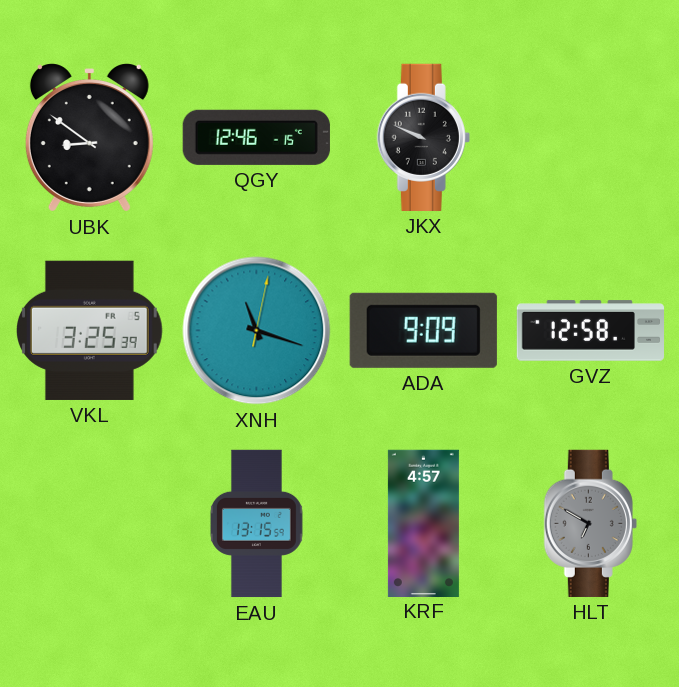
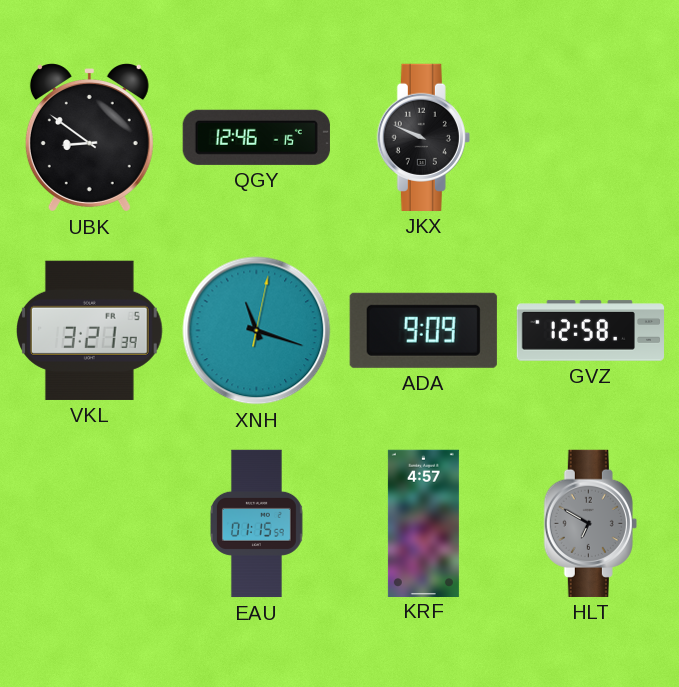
VKL: 3:25 -> 3:21 (90, 330)
EAU: 13:15 -> 01:15 (256, 524)
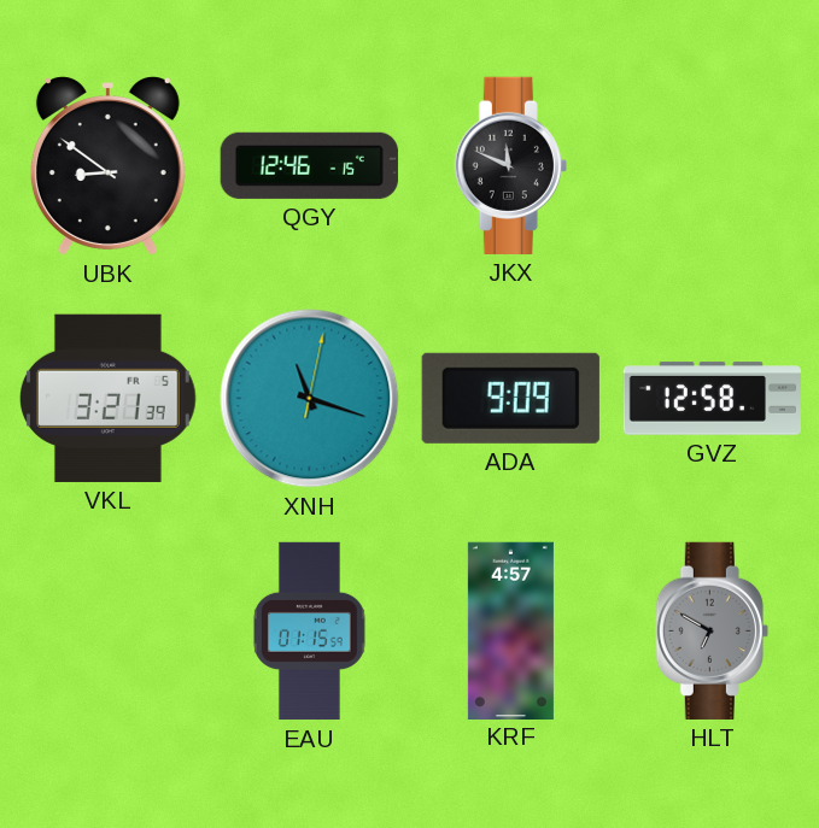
JKX: 9:49 -> 11:49 (510, 165)
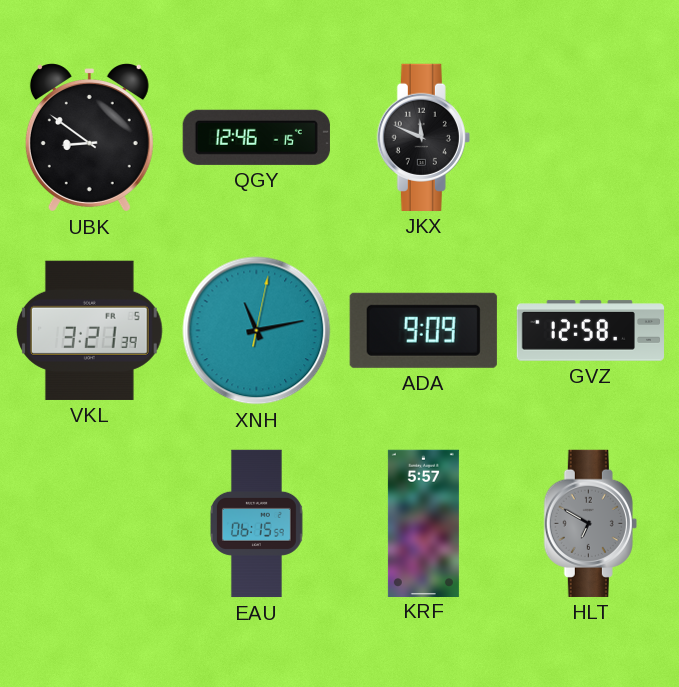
XNH: 11:18 -> 11:13 (257, 331)
EAU: 01:15 -> 06:15 (256, 524)
KRF: 4:57 -> 5:57 (423, 523)
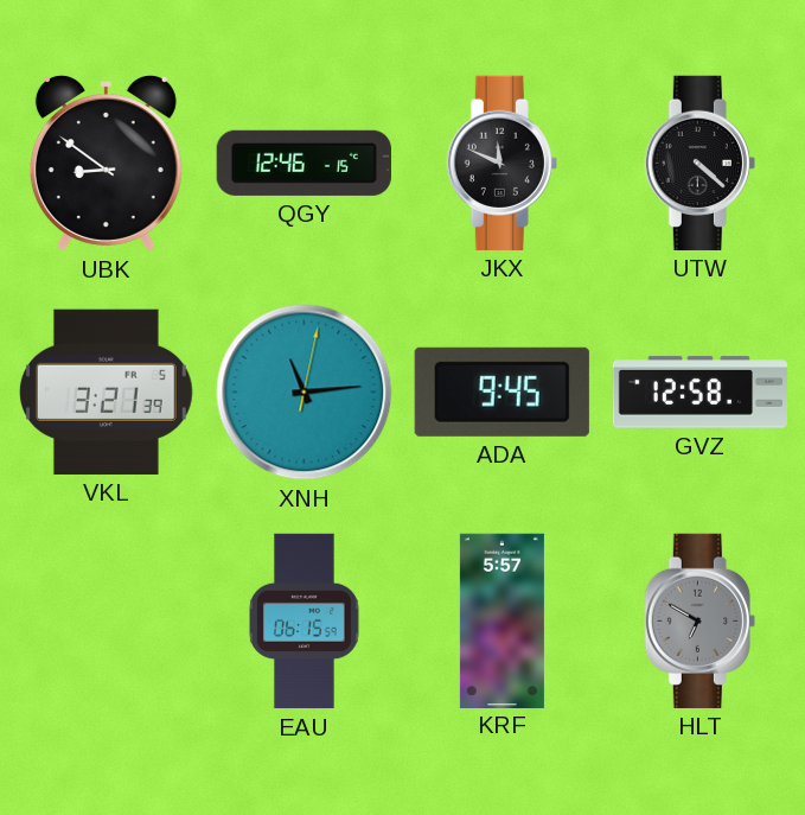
UTW: none -> 4:22 (699, 163)
XNH: 11:13 -> 11:14 (305, 393)
ADA: 9:09 -> 9:45 (501, 391)
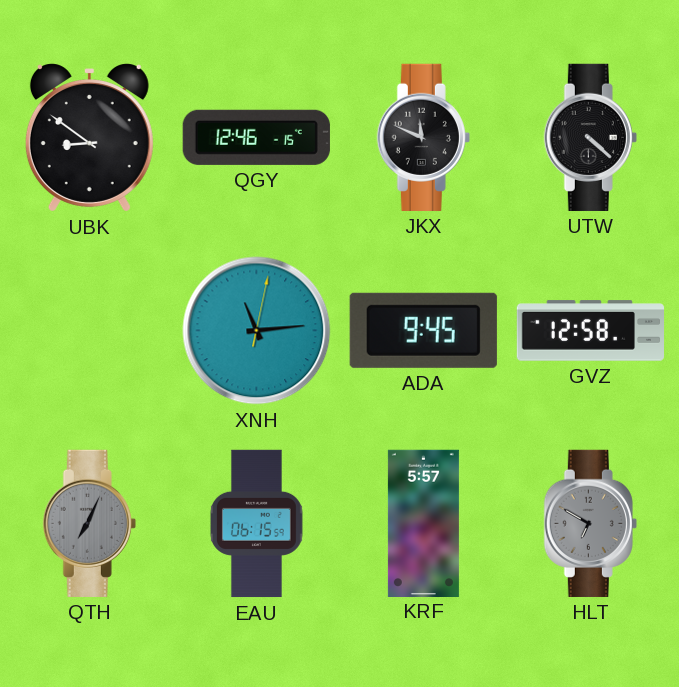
VKL: 3:21 -> none (107, 391)
QTH: none -> 7:04 (89, 523)
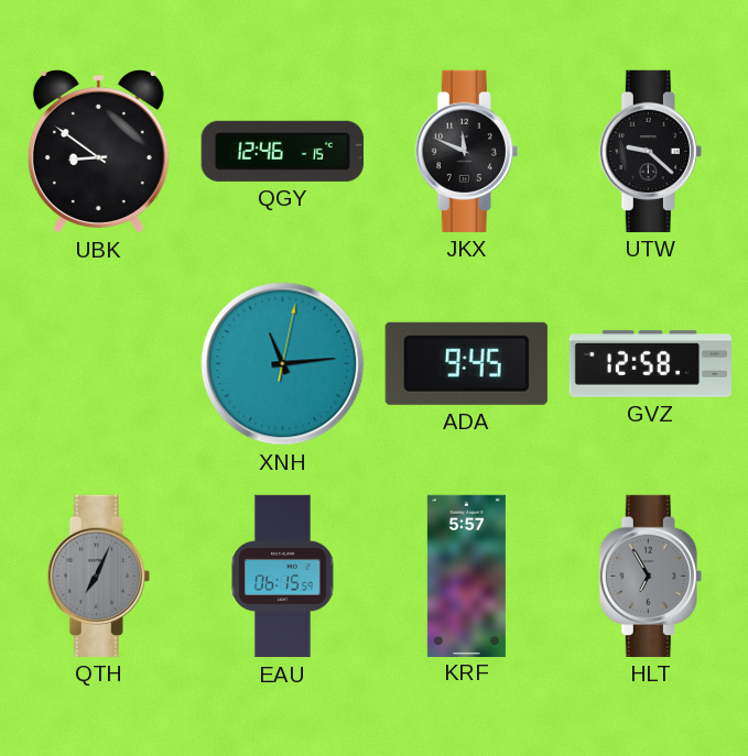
UTW: 4:22 -> 9:22 (650, 151)
HLT: 6:50 -> 6:55 (650, 576)
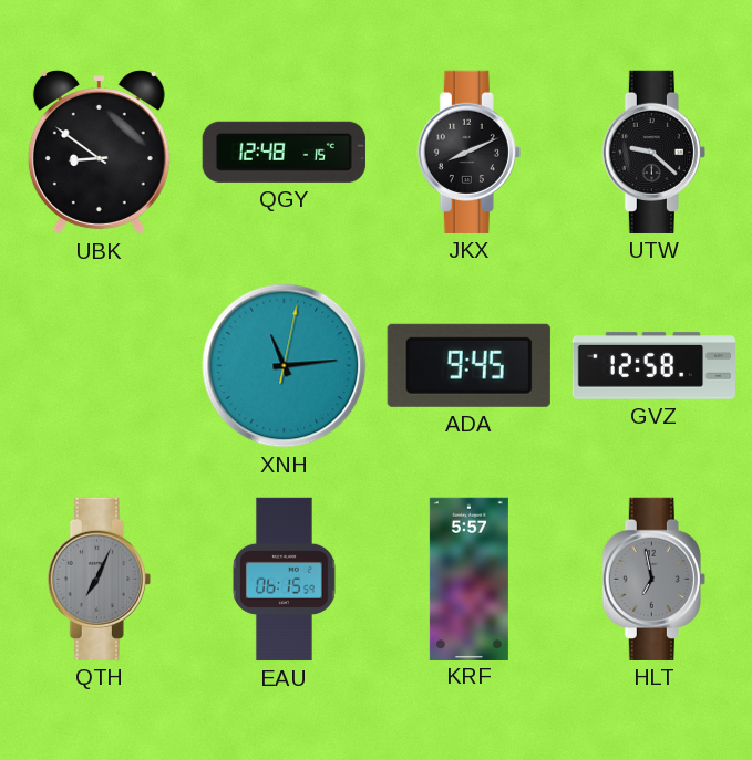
QGY: 12:46 -> 12:48 (284, 152)
JKX: 11:49 -> 8:11 (468, 152)
HLT: 6:55 -> 6:58 (653, 579)
